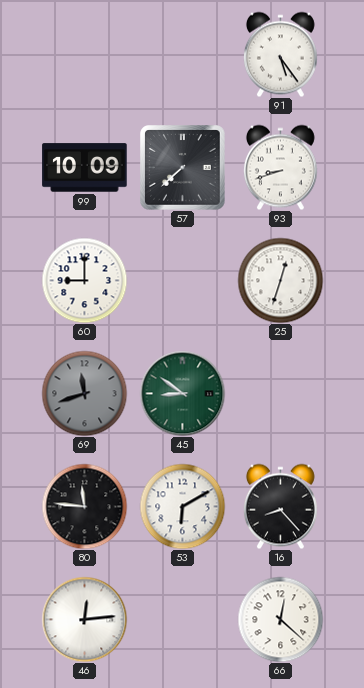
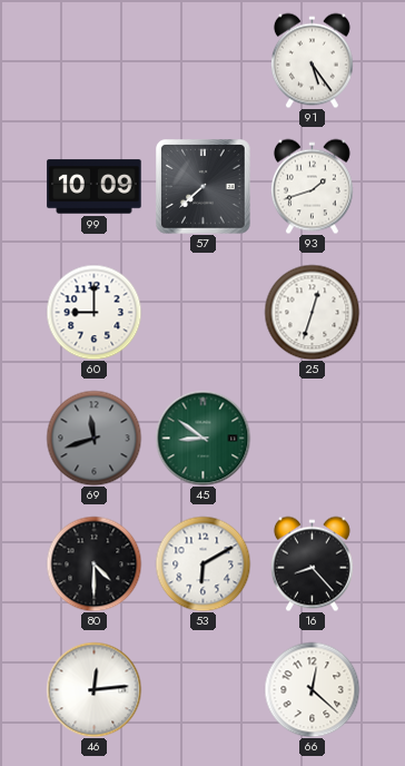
93: 8:42 -> 1:42 (312, 186)
80: 11:46 -> 4:30 (93, 563)
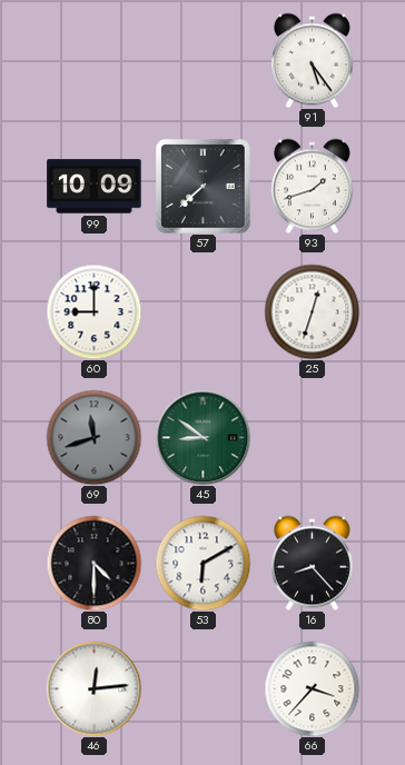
66: 12:22 -> 3:37 (312, 688)
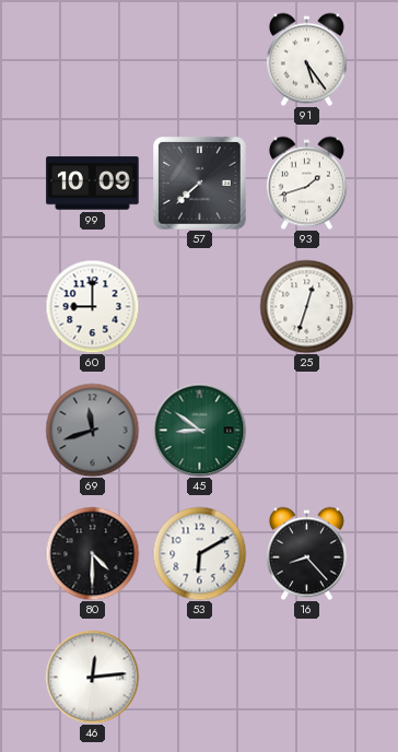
66: 3:37 -> none (312, 688)
